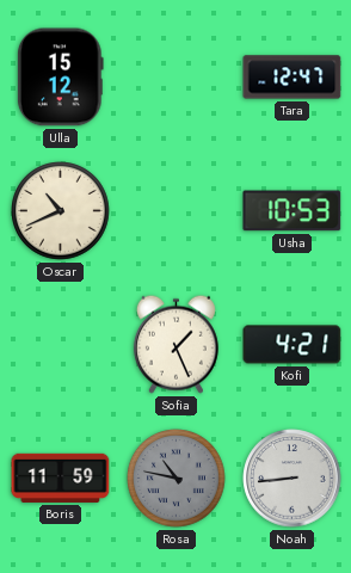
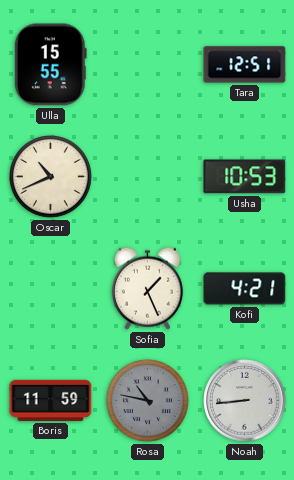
Ulla: 15:12 -> 15:55 (50, 65)
Tara: 12:47 -> 12:51 (245, 65)
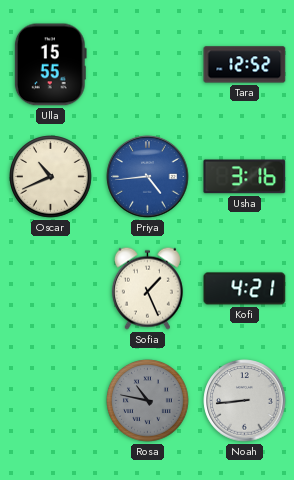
Tara: 12:51 -> 12:52 (245, 65)
Priya: none -> 4:44 (148, 177)
Usha: 10:53 -> 3:16 (245, 177)
Boris: 11:59 -> none (51, 400)
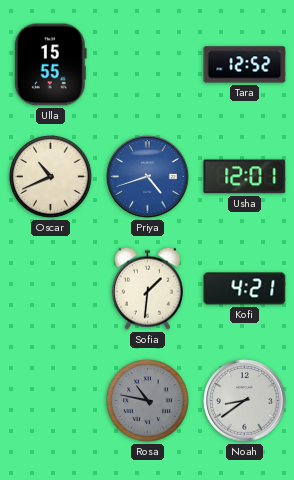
Priya: 4:44 -> 4:42 (148, 177)
Usha: 3:16 -> 12:01 (245, 177)
Sofia: 1:26 -> 1:31 (147, 288)
Noah: 8:44 -> 8:39 (245, 401)
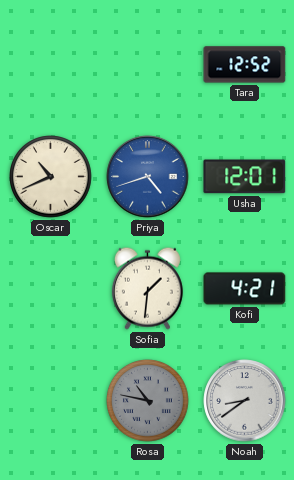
Ulla: 15:55 -> none (50, 65)
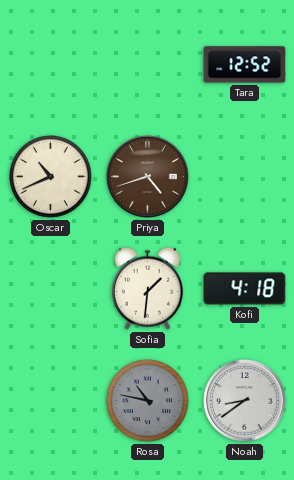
Priya dial: blue -> brown (148, 177)
Usha: 12:01 -> none (245, 177)
Kofi: 4:21 -> 4:18 (245, 289)
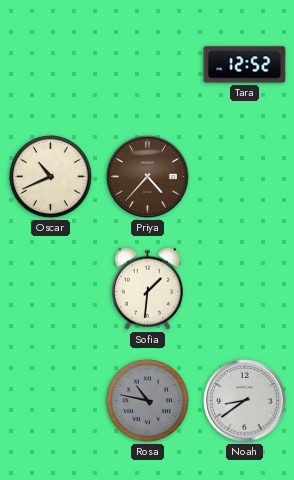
Priya: 4:42 -> 4:37 (148, 177)
Kofi: 4:18 -> none (245, 289)
